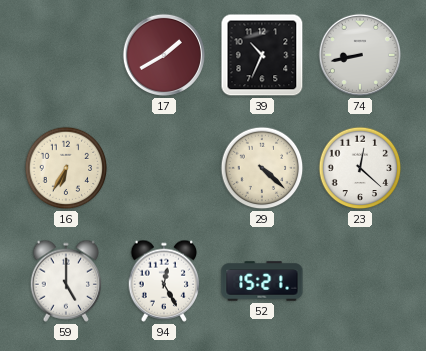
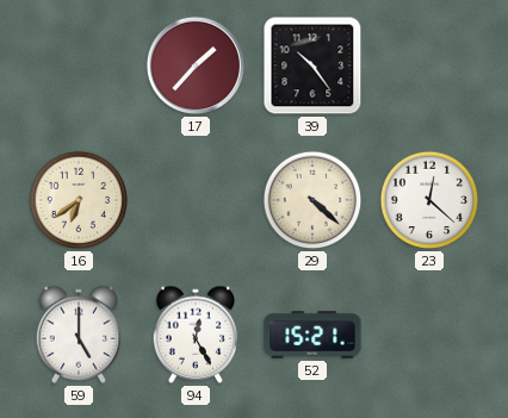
17: 1:40 -> 1:37 (196, 65)
39: 10:34 -> 10:24 (312, 65)
74: 8:43 -> none (360, 55)
16: 6:35 -> 6:39 (79, 200)
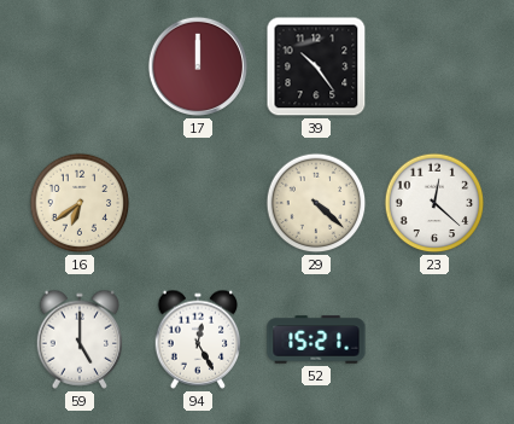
17: 1:37 -> 12:00 (198, 66)
